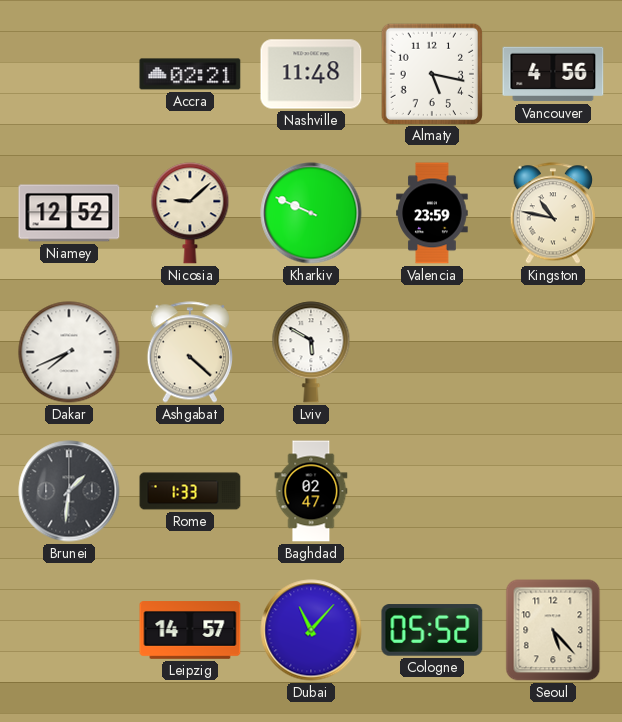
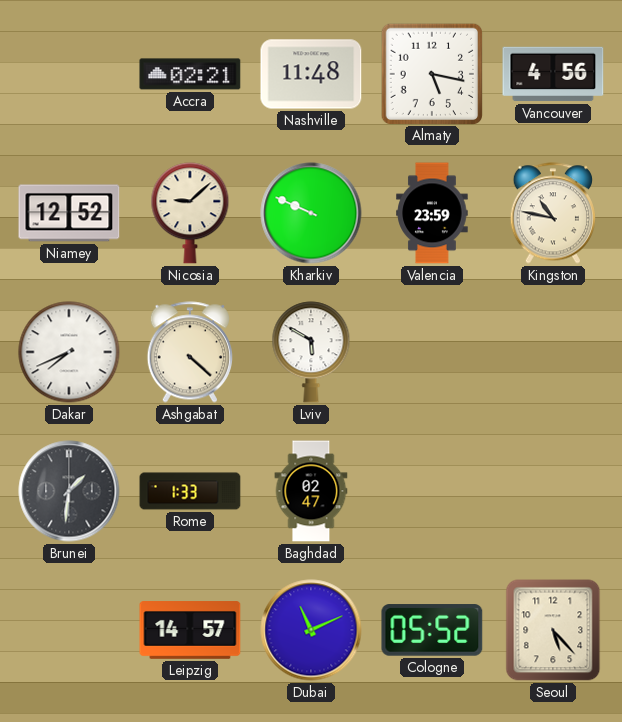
Dubai: 11:07 -> 11:11 (311, 630)
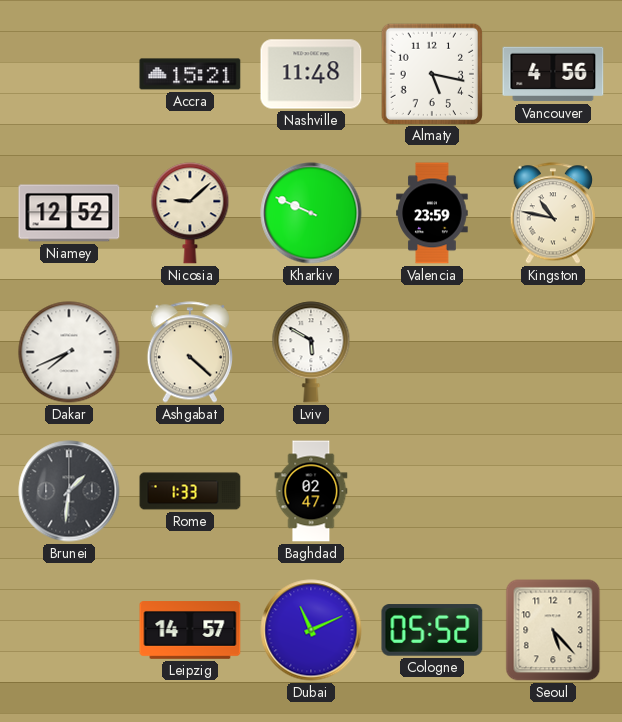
Accra: 02:21 -> 15:21 (190, 74)
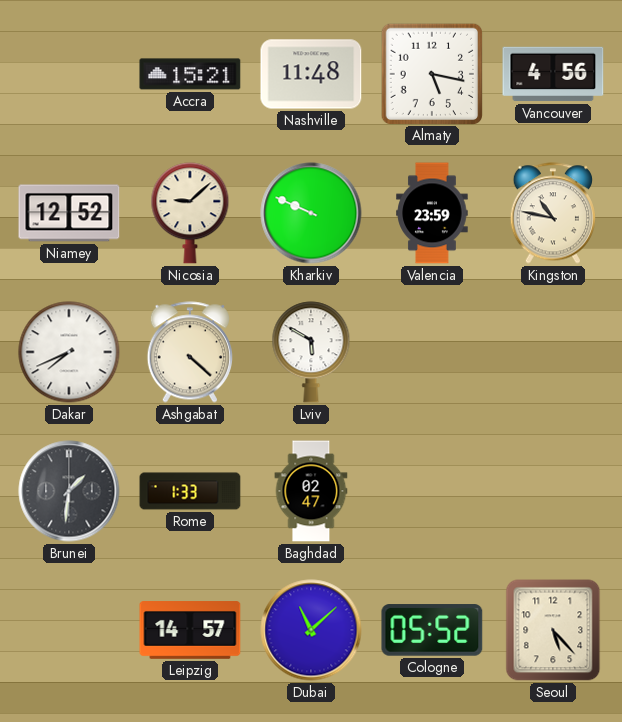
Dubai: 11:11 -> 11:08 (311, 630)
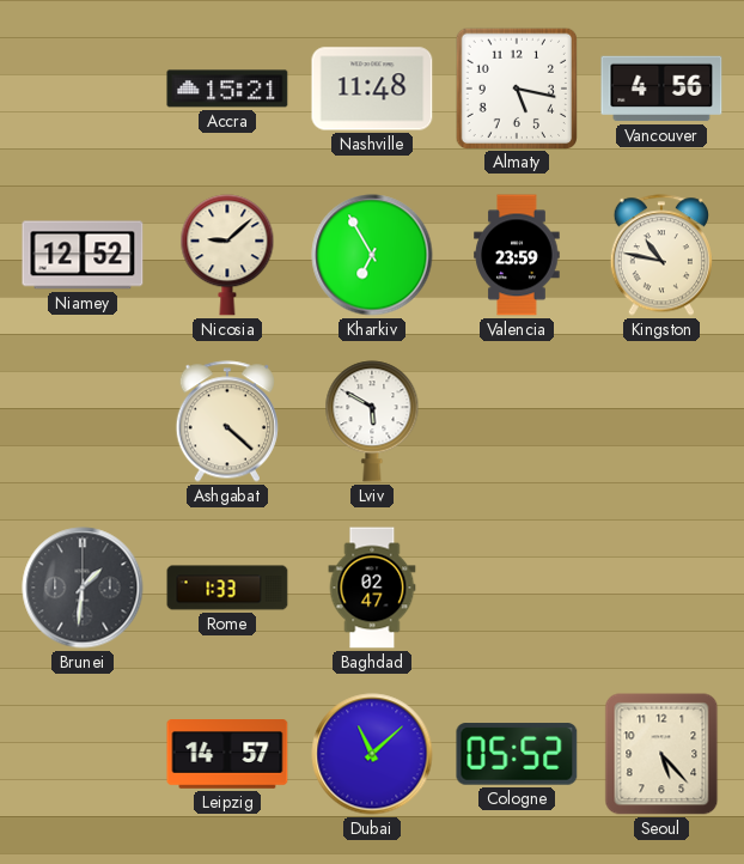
Kharkiv: 9:49 -> 6:55 (372, 255)
Dakar: 7:41 -> none (69, 352)
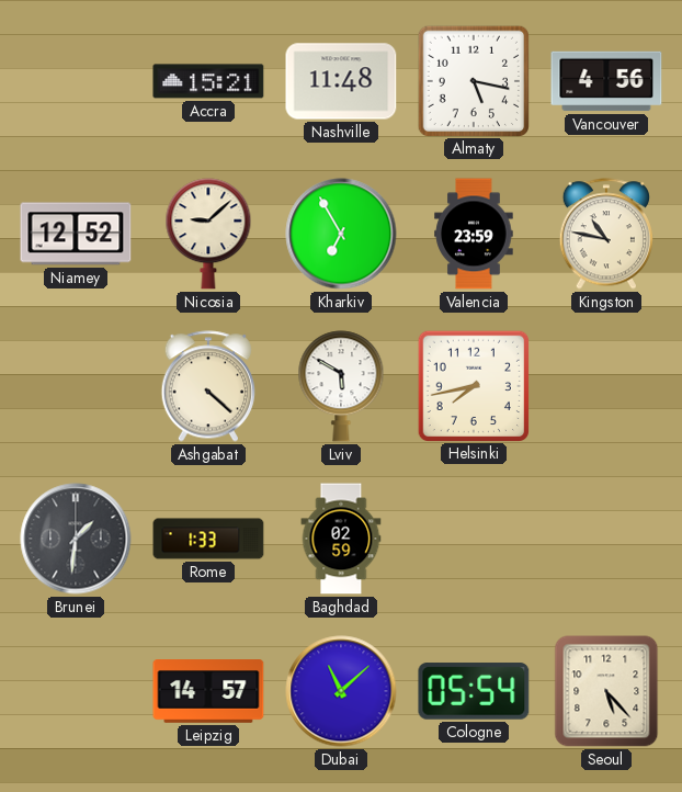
Helsinki: none -> 7:43 (473, 385)
Baghdad: 02:47 -> 02:59 (341, 539)
Cologne: 05:52 -> 05:54 (474, 691)
